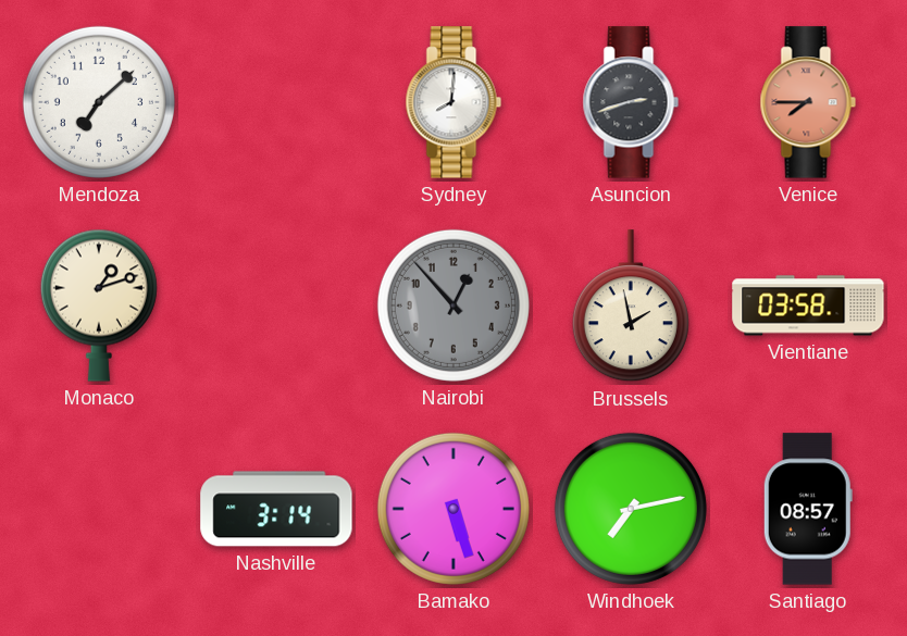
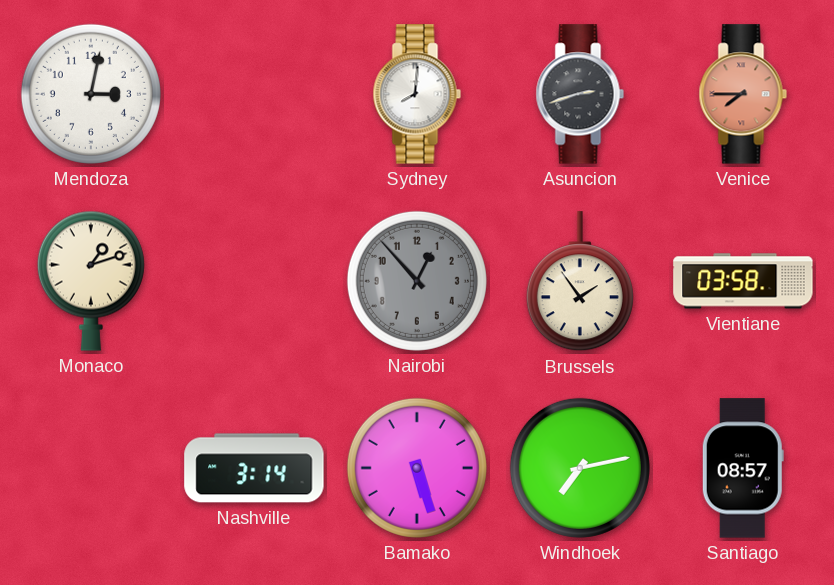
Mendoza: 7:08 -> 3:02 (91, 94)
Brussels: 1:58 -> 1:54 (580, 282)
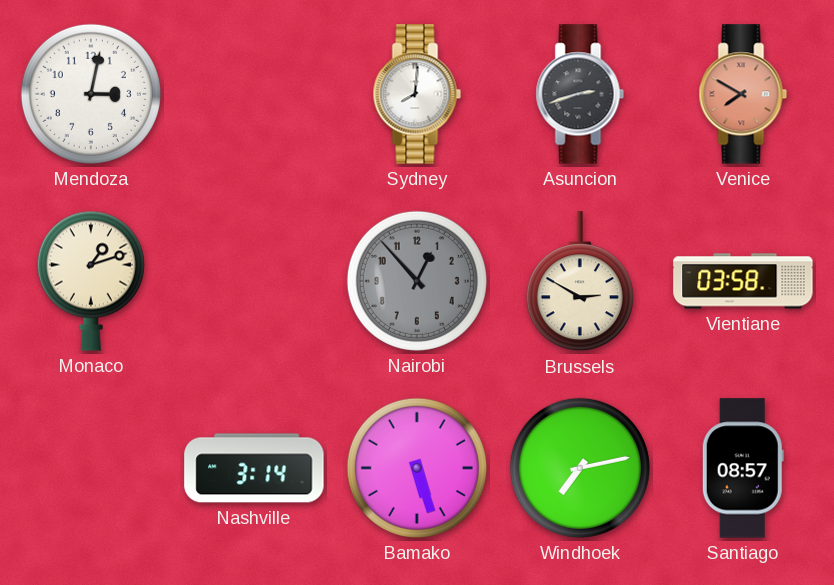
Venice: 7:45 -> 7:50 (743, 94)
Brussels: 1:54 -> 2:50 (580, 282)
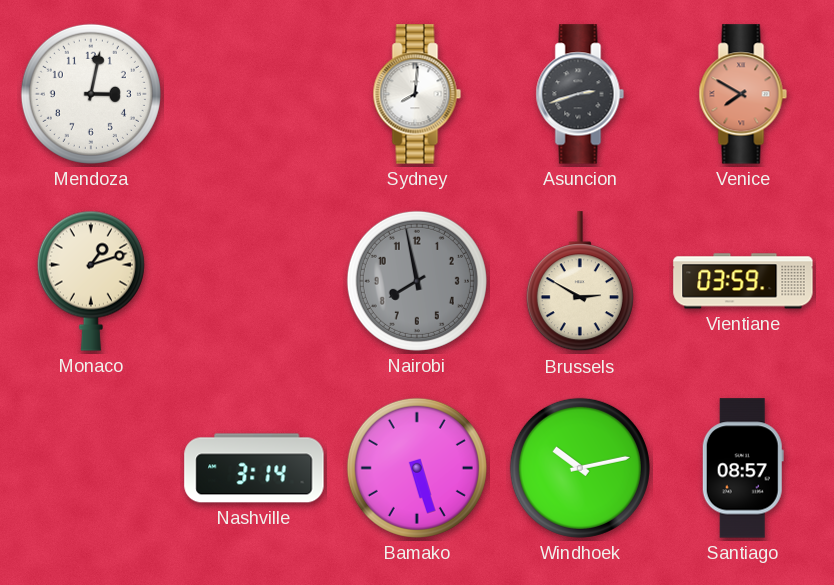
Nairobi: 12:53 -> 7:58 (417, 281)
Vientiane: 03:58 -> 03:59 (743, 281)
Windhoek: 7:13 -> 10:13 (580, 468)
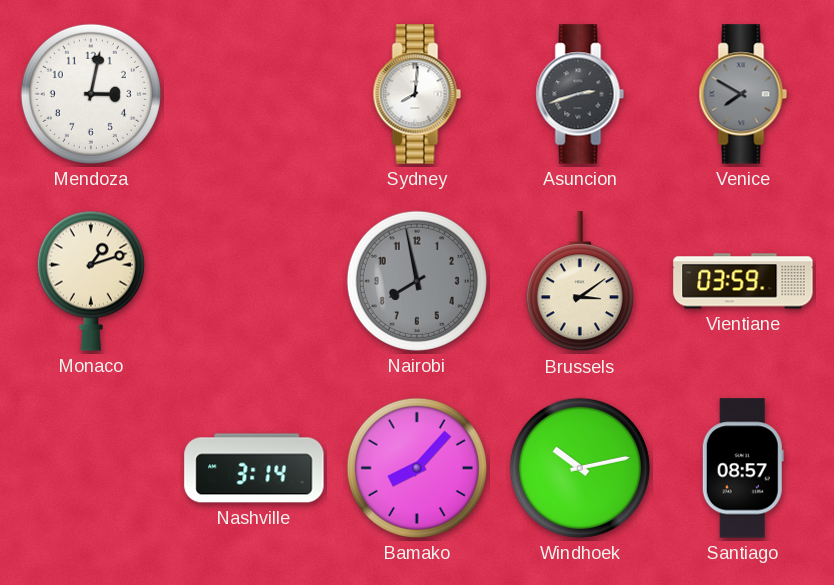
Venice dial: salmon -> grey (743, 94)
Brussels: 2:50 -> 3:09 (580, 282)
Bamako: 5:27 -> 8:07 (417, 468)
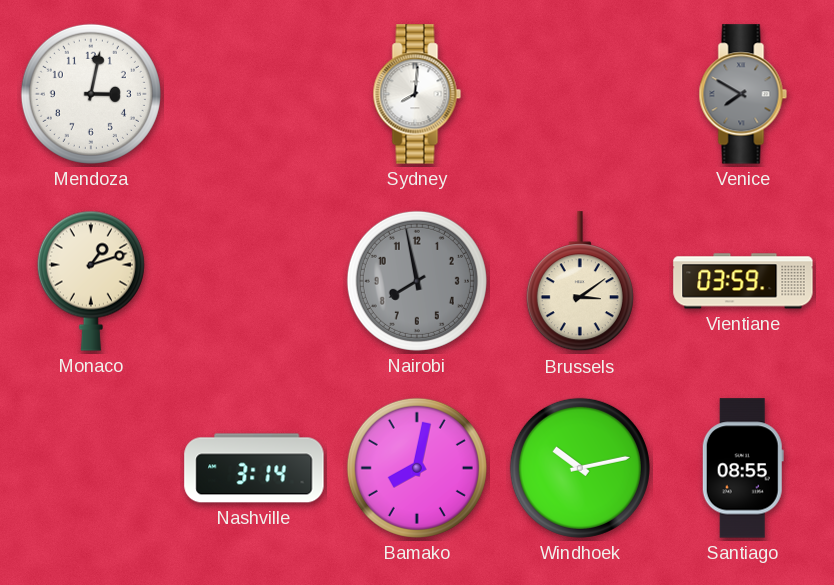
Asuncion: 2:42 -> none (580, 94)
Bamako: 8:07 -> 8:02 (417, 468)
Santiago: 08:57 -> 08:55 (743, 468)
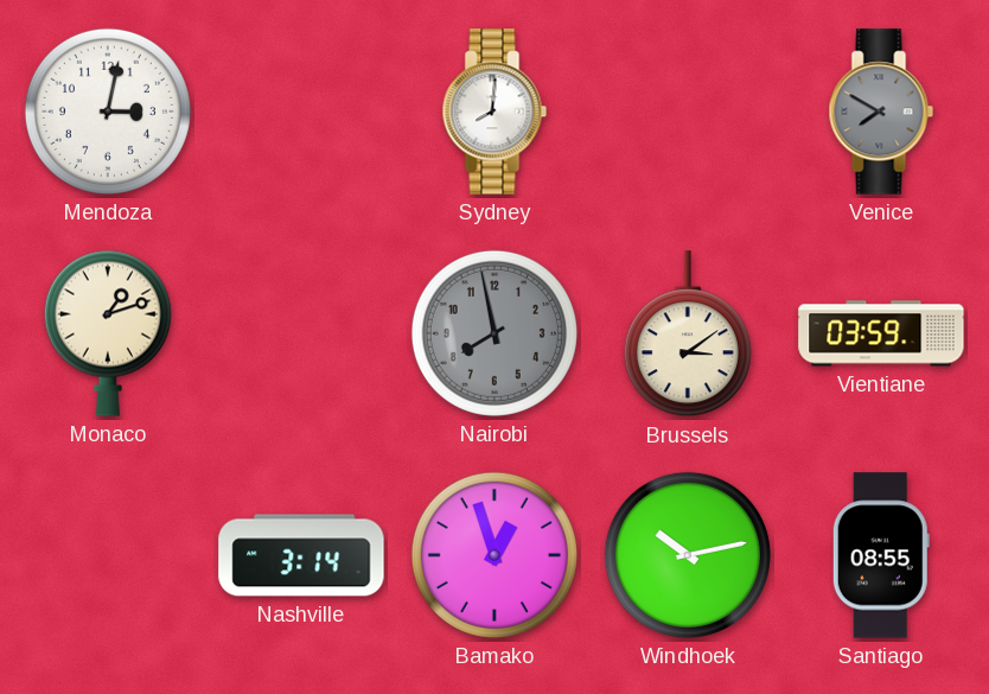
Bamako: 8:02 -> 12:57 (494, 555)
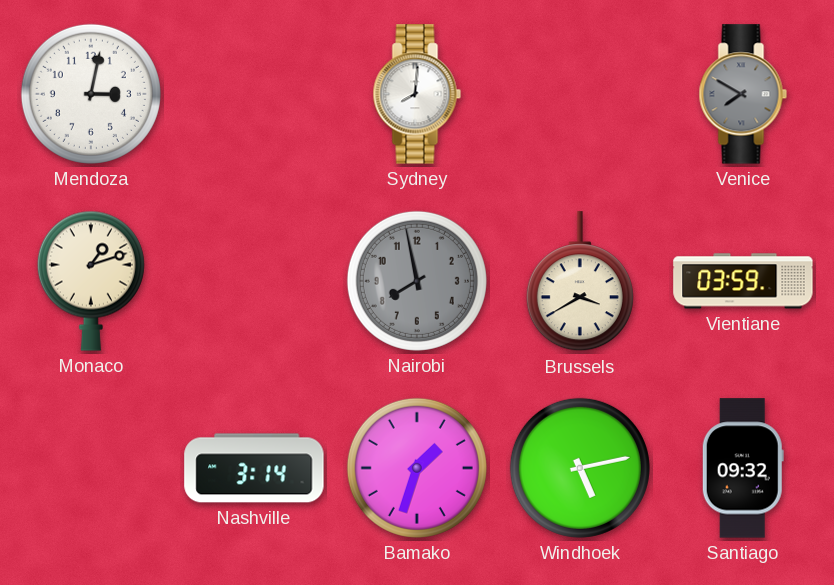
Brussels: 3:09 -> 3:40 (580, 282)
Bamako: 12:57 -> 1:33 (417, 468)
Windhoek: 10:13 -> 5:13 (580, 468)
Santiago: 08:55 -> 09:32 (743, 468)
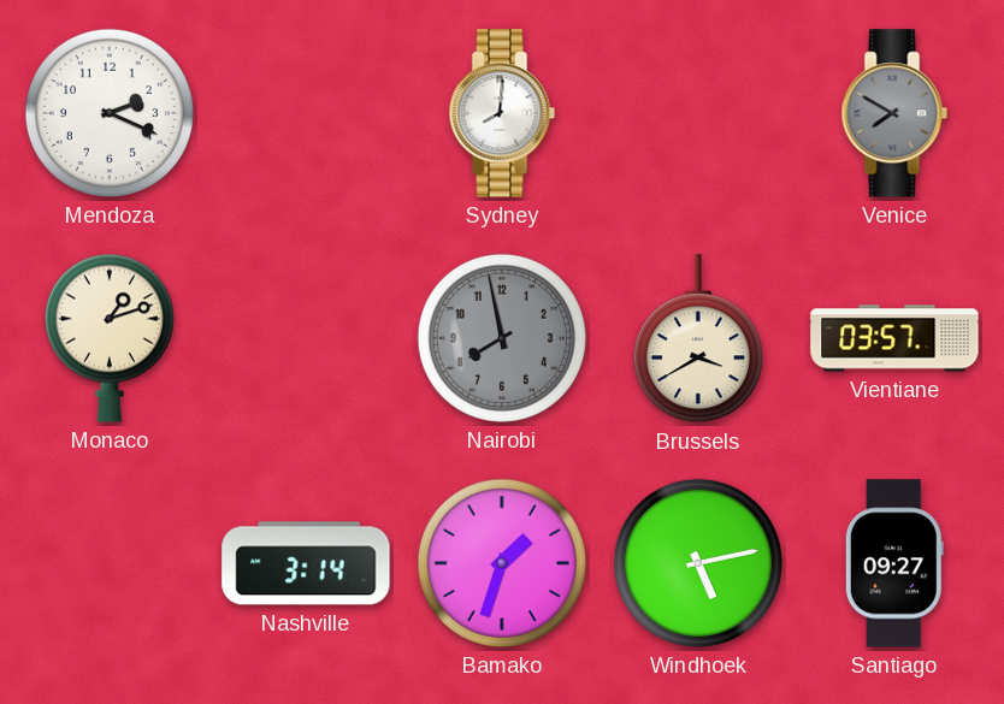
Mendoza: 3:02 -> 2:19 (110, 113)
Vientiane: 03:59 -> 03:57 (894, 338)
Santiago: 09:32 -> 09:27 (894, 563)
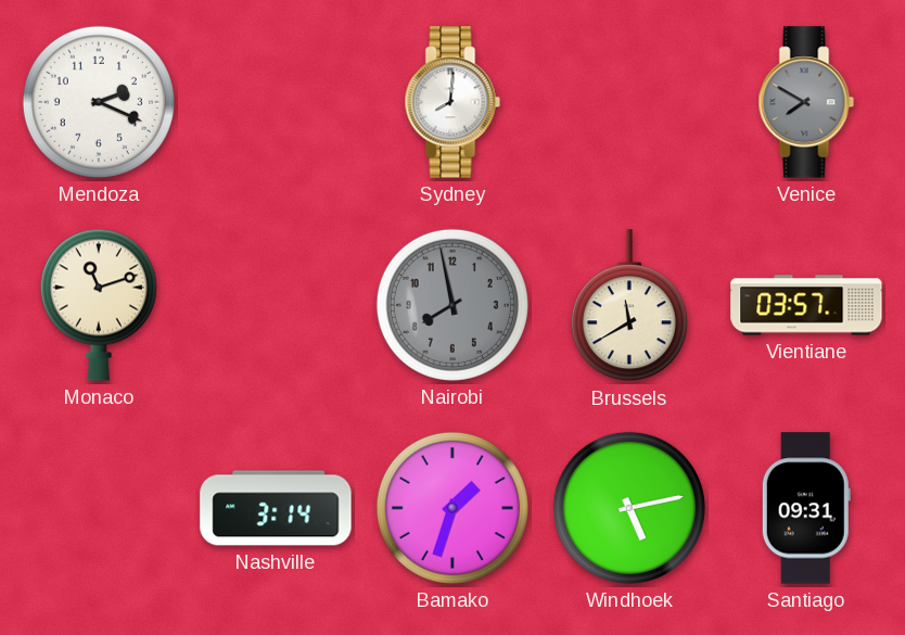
Monaco: 1:12 -> 11:12 (99, 305)
Brussels: 3:40 -> 11:40 (629, 306)
Santiago: 09:27 -> 09:31 (806, 508)
